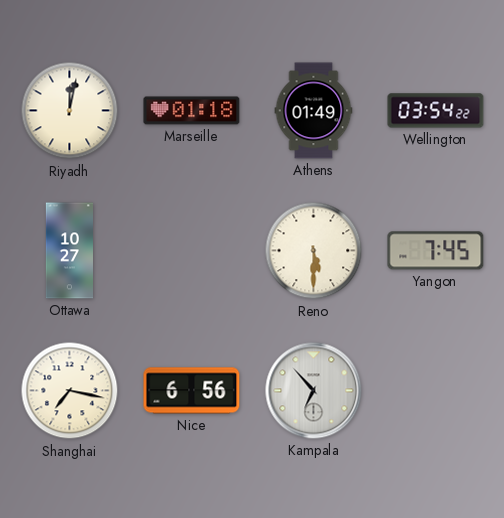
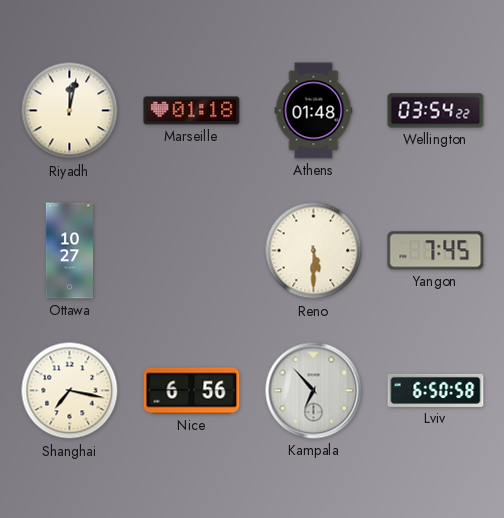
Athens: 01:49 -> 01:48 (314, 111)
Lviv: none -> 6:50 (436, 390)
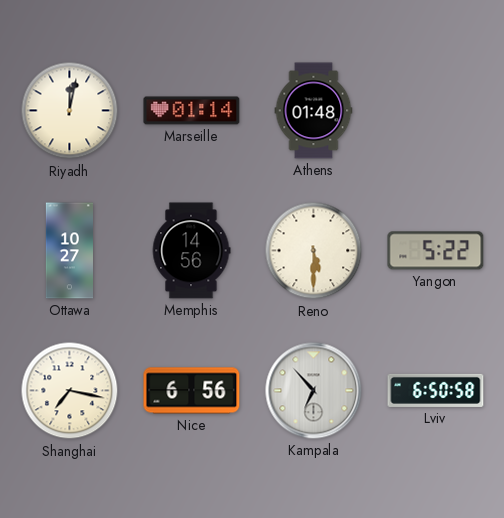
Marseille: 01:18 -> 01:14 (192, 111)
Wellington: 03:54 -> none (436, 111)
Memphis: none -> 14:56 (191, 251)
Yangon: 7:45 -> 5:22 (436, 251)
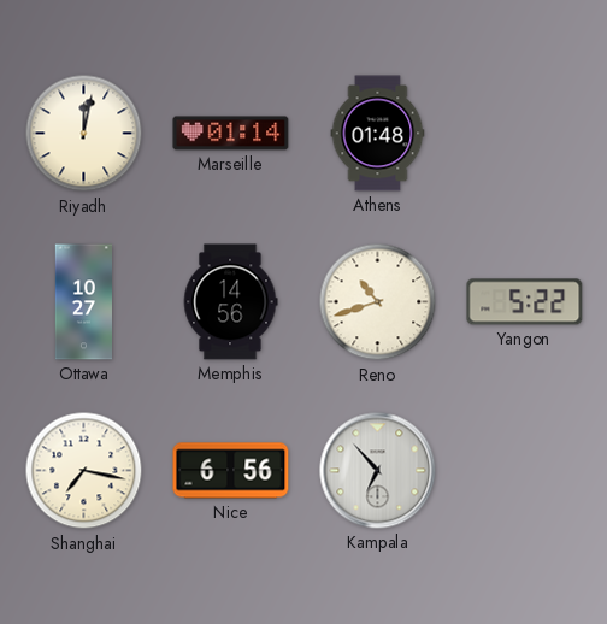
Reno: 5:30 -> 10:42 (378, 302)
Lviv: 6:50 -> none (436, 390)
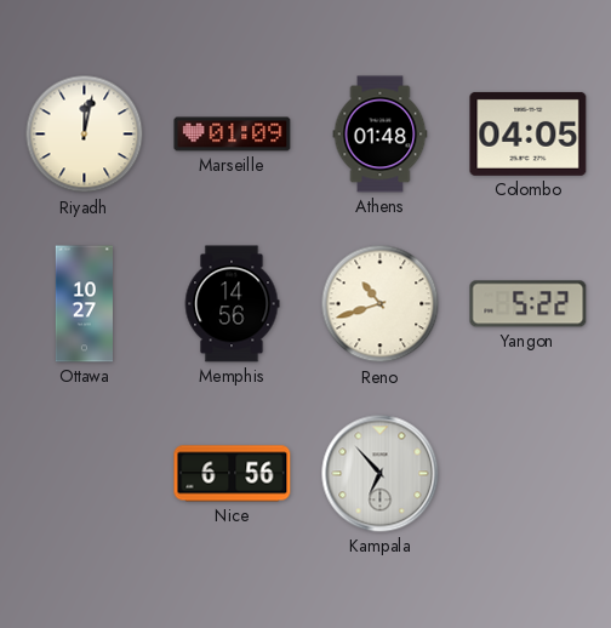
Marseille: 01:14 -> 01:09 (233, 135)
Colombo: none -> 04:05 (529, 133)
Shanghai: 7:17 -> none (84, 471)
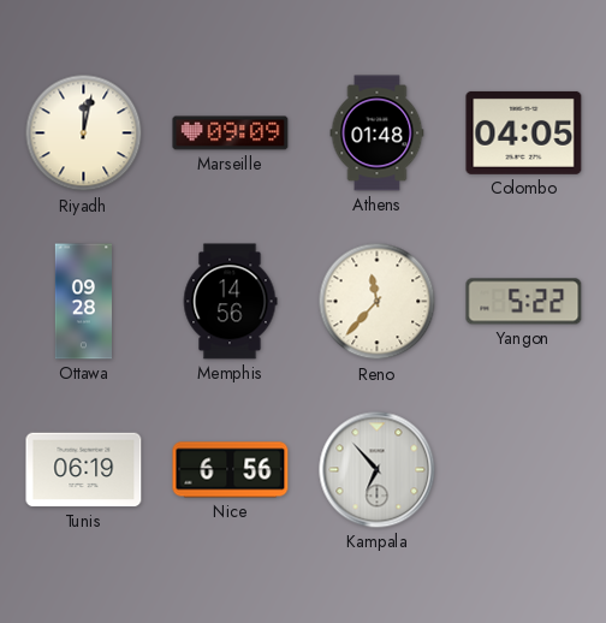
Marseille: 01:09 -> 09:09 (231, 133)
Ottawa: 10:27 -> 09:28 (83, 302)
Reno: 10:42 -> 11:37 (378, 302)
Tunis: none -> 06:19 (84, 470)
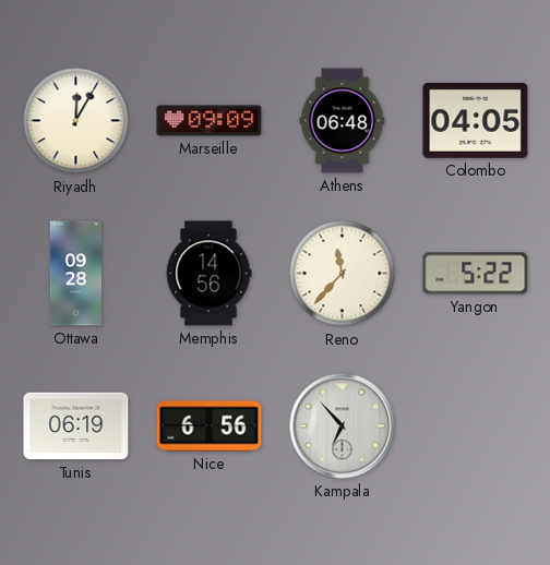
Riyadh: 12:02 -> 12:05 (76, 121)
Athens: 01:48 -> 06:48 (343, 121)
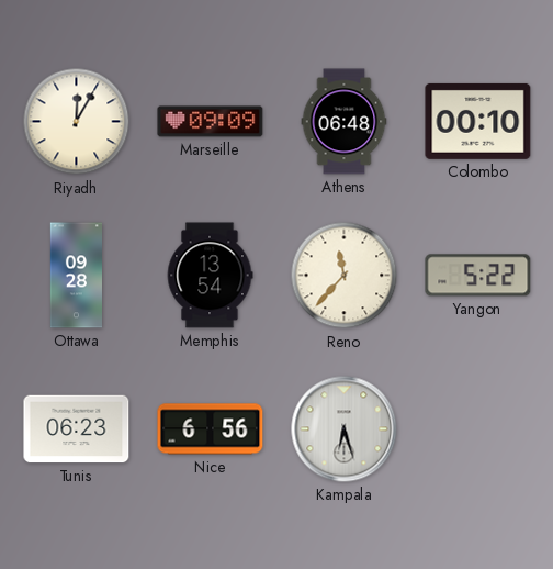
Colombo: 04:05 -> 00:10 (478, 121)
Memphis: 14:56 -> 13:54 (210, 276)
Tunis: 06:19 -> 06:23 (77, 429)
Kampala: 6:53 -> 6:27 (345, 429)
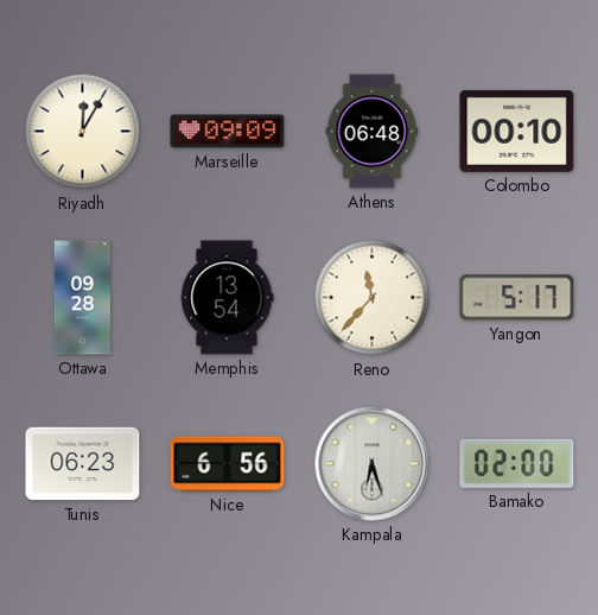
Yangon: 5:22 -> 5:17 (517, 298)
Bamako: none -> 02:00 (517, 463)
